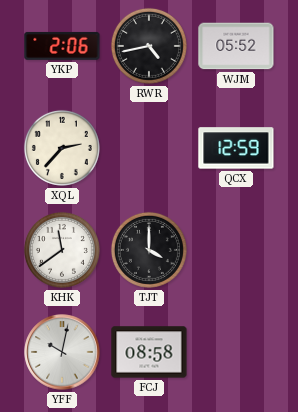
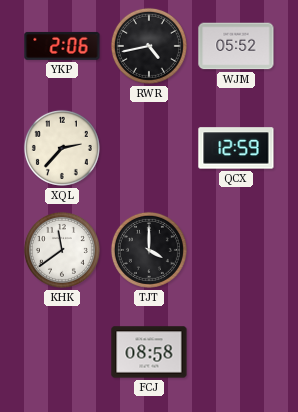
YFF: 10:02 -> none (62, 352)
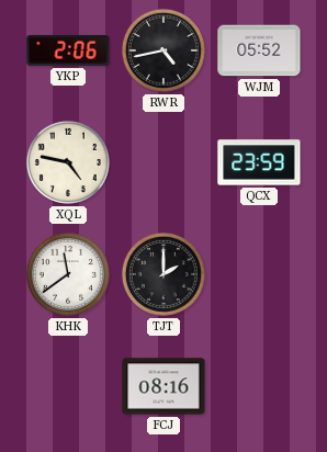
XQL: 2:37 -> 4:47 (68, 162)
QCX: 12:59 -> 23:59 (259, 162)
TJT: 4:00 -> 2:00 (163, 274)
FCJ: 08:58 -> 08:16 (163, 386)
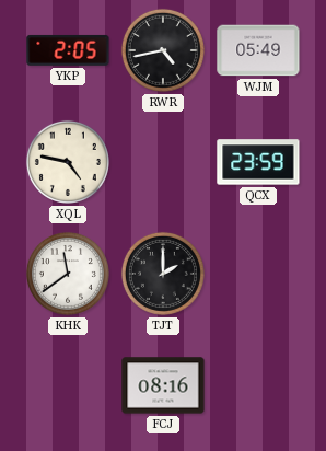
YKP: 2:06 -> 2:05 (68, 50)
WJM: 05:52 -> 05:49 (258, 50)
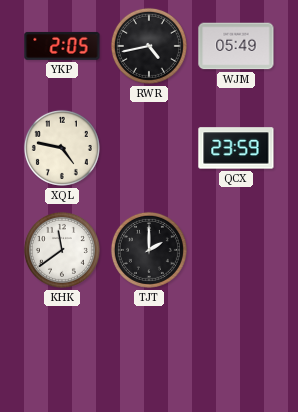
FCJ: 08:16 -> none (163, 385)
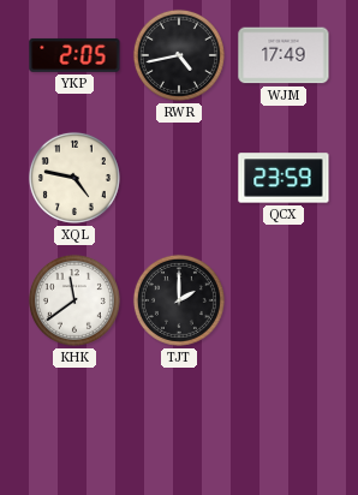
WJM: 05:49 -> 17:49 (284, 55)
